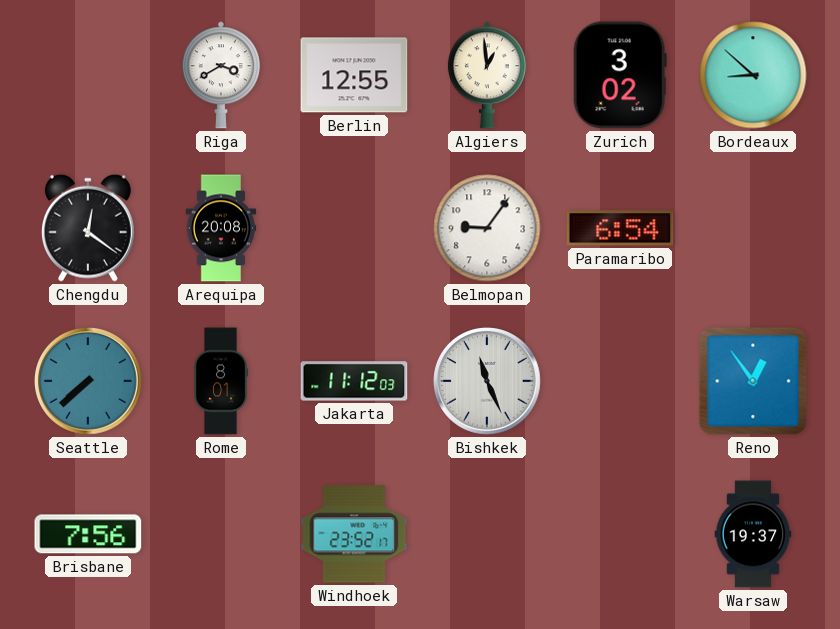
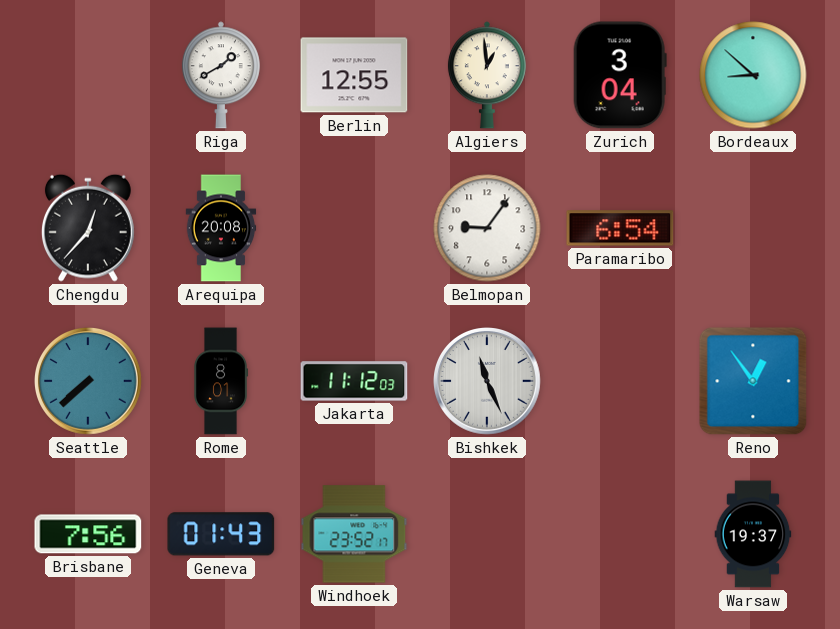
Riga: 3:40 -> 1:40 (221, 75)
Zurich: 3:02 -> 3:04 (620, 75)
Chengdu: 12:21 -> 12:37 (88, 228)
Geneva: none -> 01:43 (221, 534)
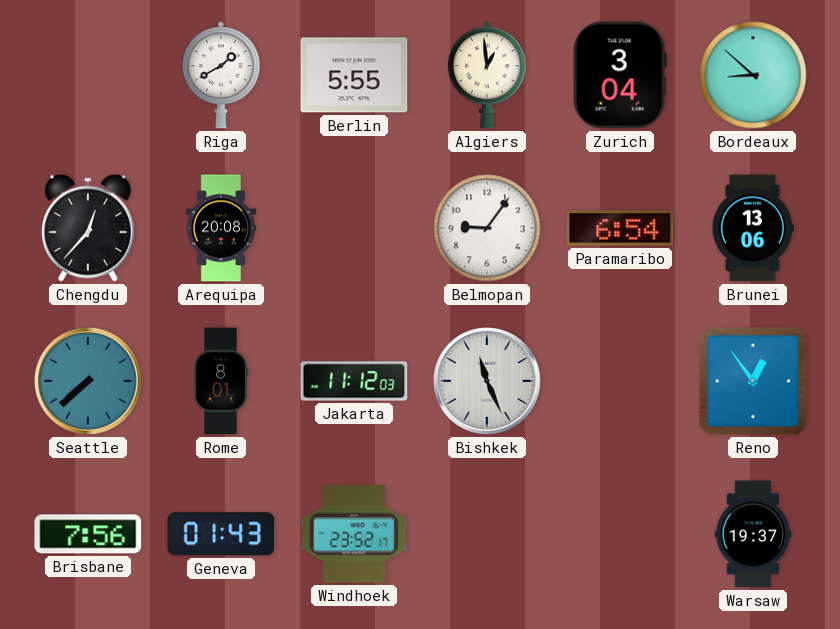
Berlin: 12:55 -> 5:55 (354, 75)
Brunei: none -> 13:06 (753, 228)
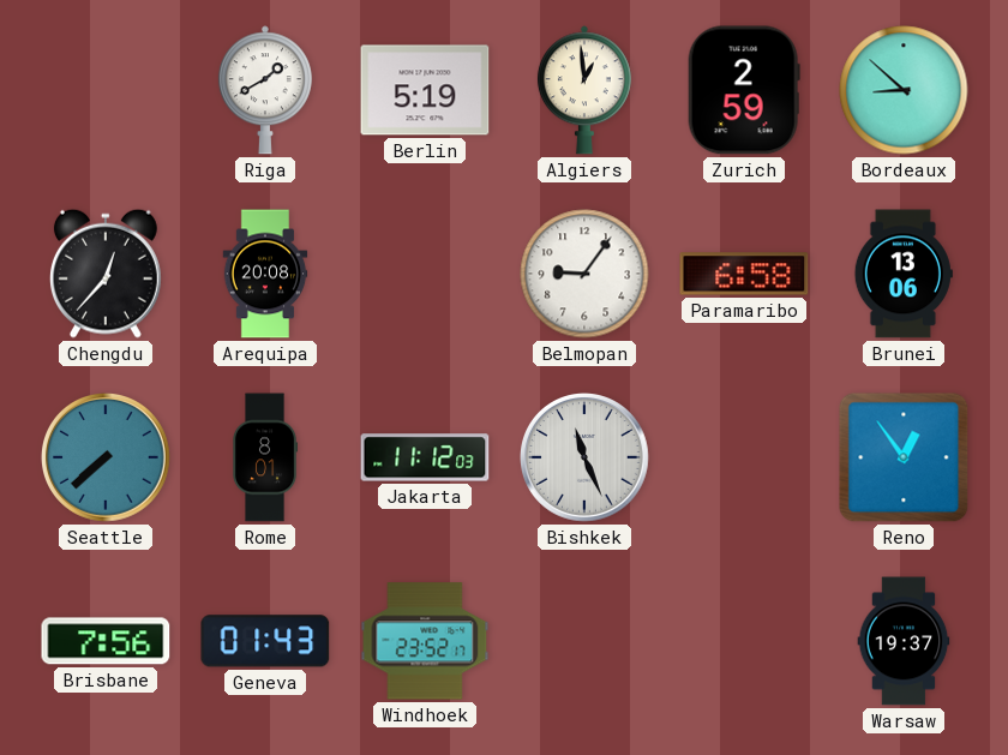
Berlin: 5:55 -> 5:19 (425, 90)
Zurich: 3:04 -> 2:59 (744, 90)
Paramaribo: 6:54 -> 6:58 (744, 274)
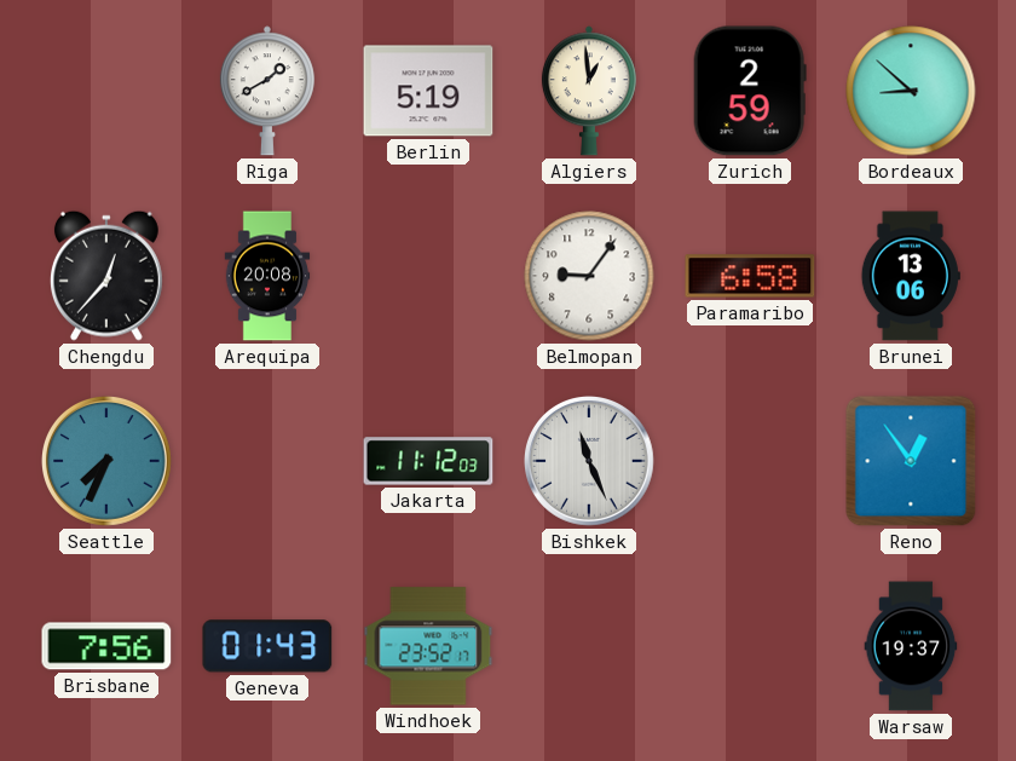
Seattle: 7:38 -> 7:34 (108, 462)
Rome: 8:01 -> none (265, 457)
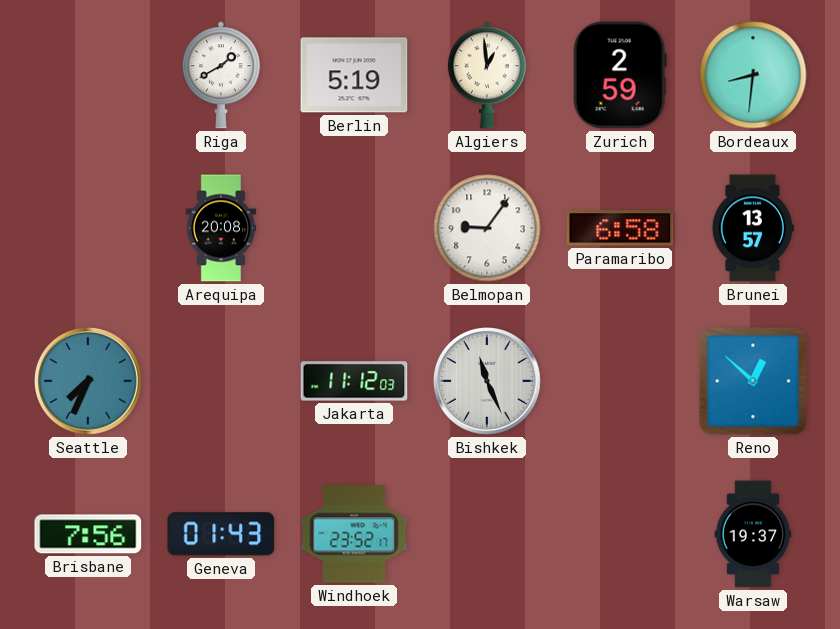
Bordeaux: 8:52 -> 8:31 (753, 75)
Chengdu: 12:37 -> none (106, 276)
Brunei: 13:06 -> 13:57 (753, 228)
Reno: 12:54 -> 12:52 (753, 381)
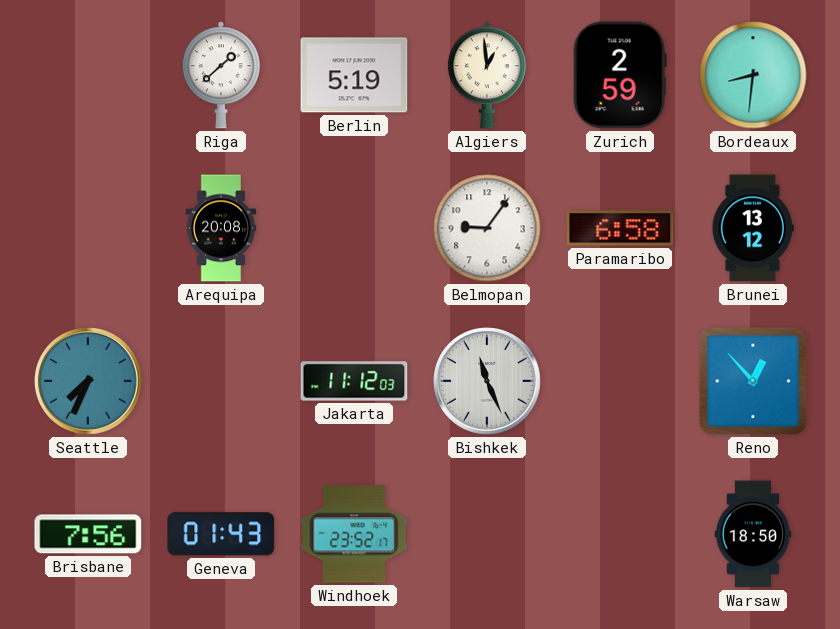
Riga: 1:40 -> 1:38 (221, 75)
Brunei: 13:57 -> 13:12 (753, 228)
Reno: 12:52 -> 12:53 (753, 381)
Warsaw: 19:37 -> 18:50 (753, 534)
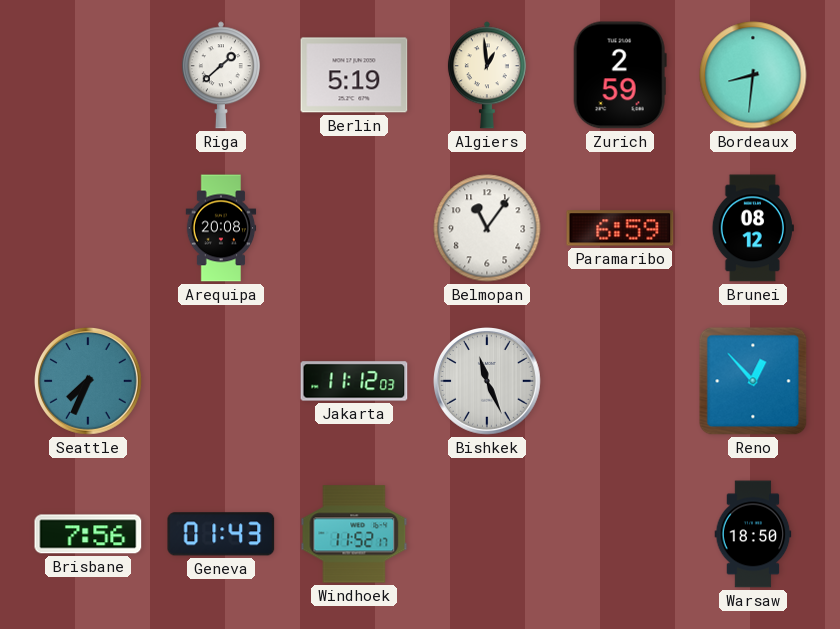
Belmopan: 9:06 -> 11:06 (487, 228)
Paramaribo: 6:58 -> 6:59 (620, 228)
Brunei: 13:12 -> 08:12 (753, 228)
Windhoek: 23:52 -> 11:52 (354, 534)
